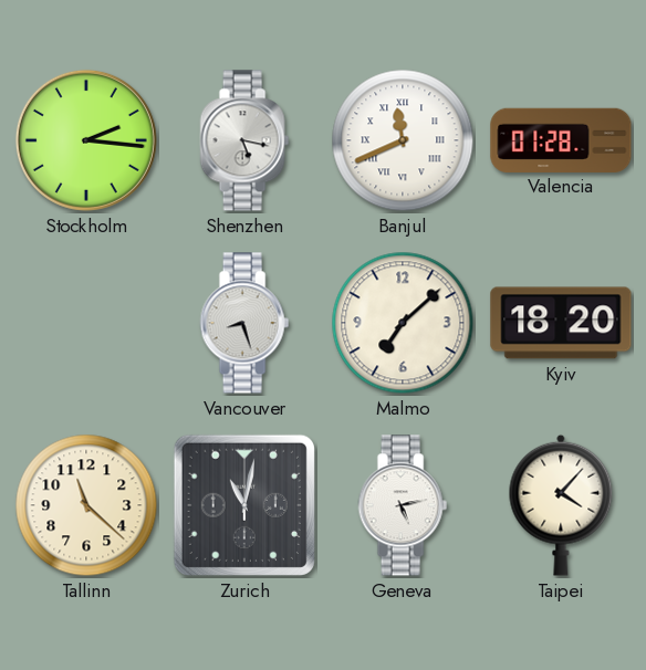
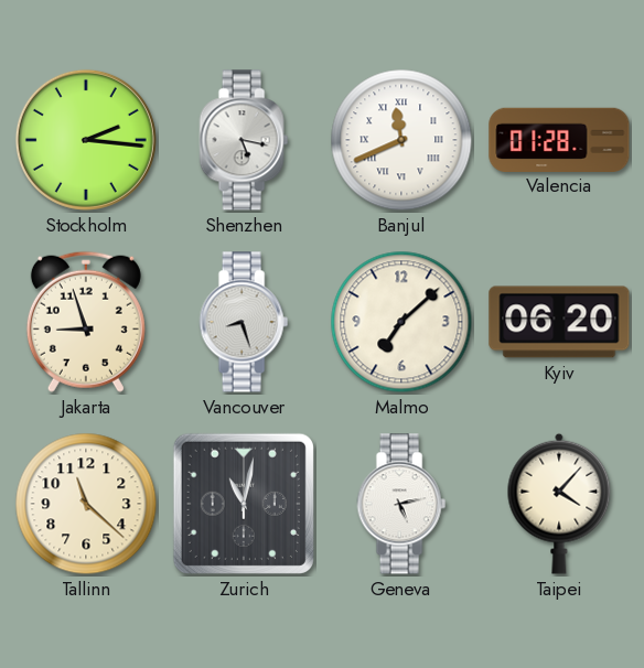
Jakarta: none -> 8:57 (86, 322)
Kyiv: 18:20 -> 06:20 (559, 322)
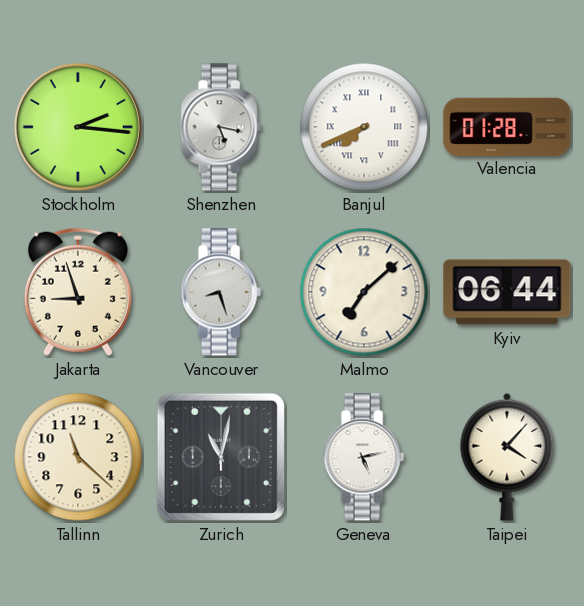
Banjul: 11:41 -> 7:41 (364, 127)
Kyiv: 06:20 -> 06:44 (507, 292)
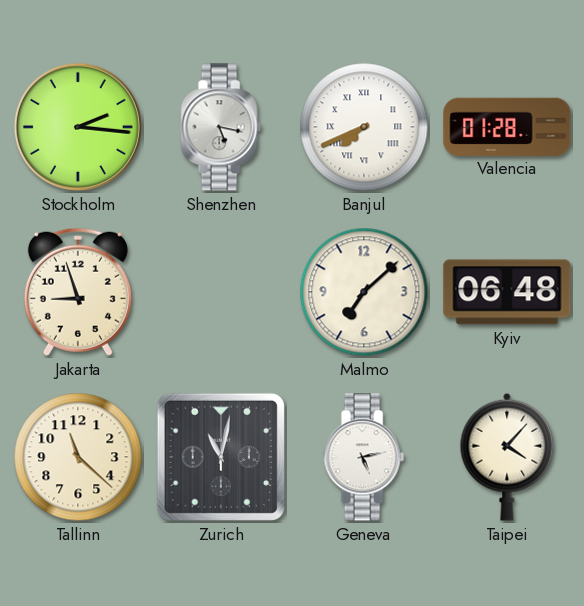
Vancouver: 8:27 -> none (221, 292)
Kyiv: 06:44 -> 06:48 (507, 292)
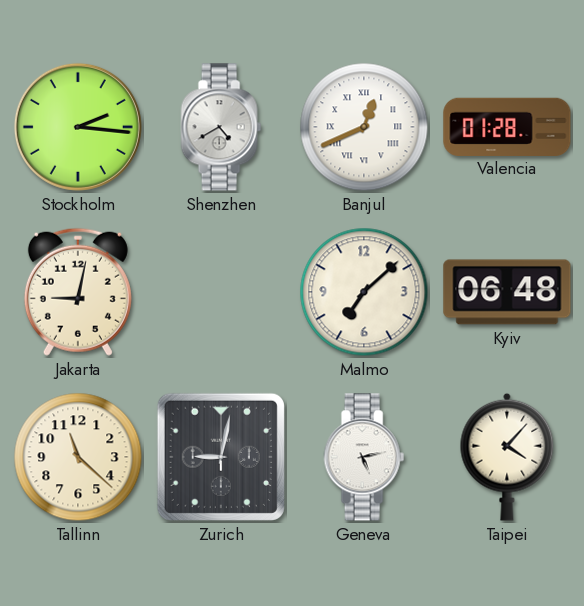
Shenzhen: 5:17 -> 4:40 (221, 127)
Banjul: 7:41 -> 12:41 (364, 127)
Jakarta: 8:57 -> 9:02 (78, 292)
Zurich: 11:02 -> 9:02 (221, 457)
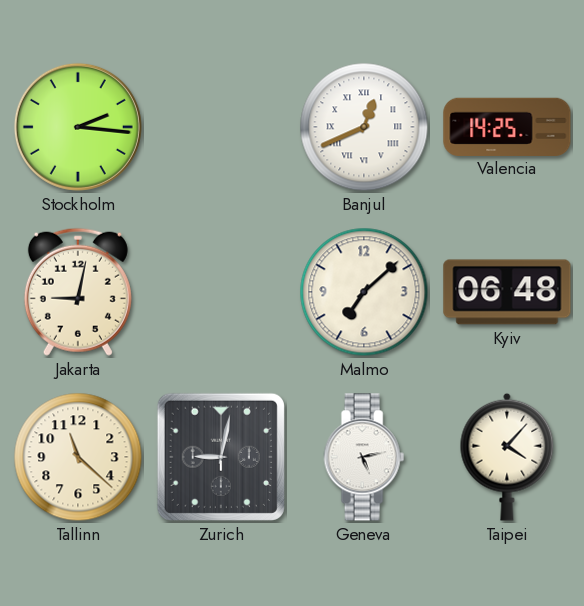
Shenzhen: 4:40 -> none (221, 127)
Valencia: 01:28 -> 14:25 (507, 126)
